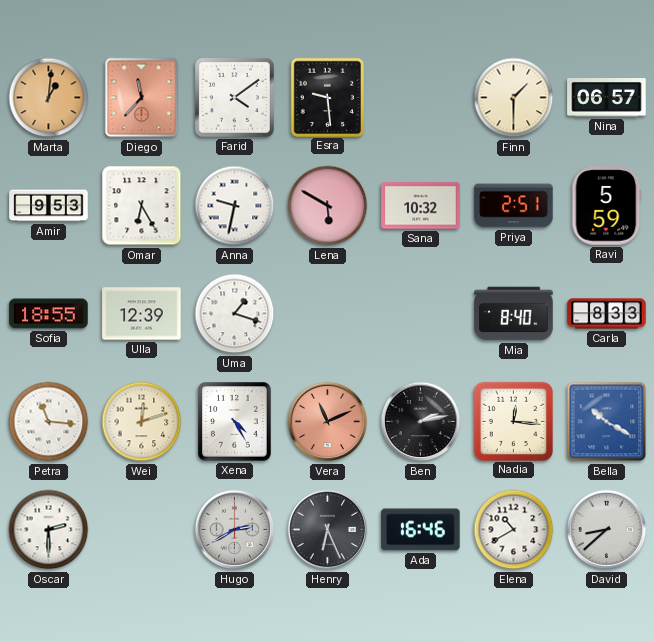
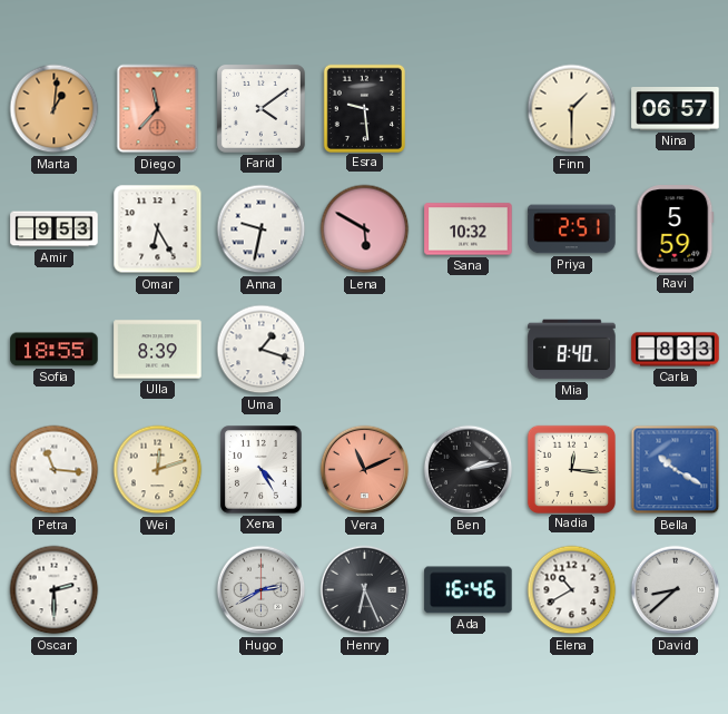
Ulla: 12:39 -> 8:39 (158, 350)
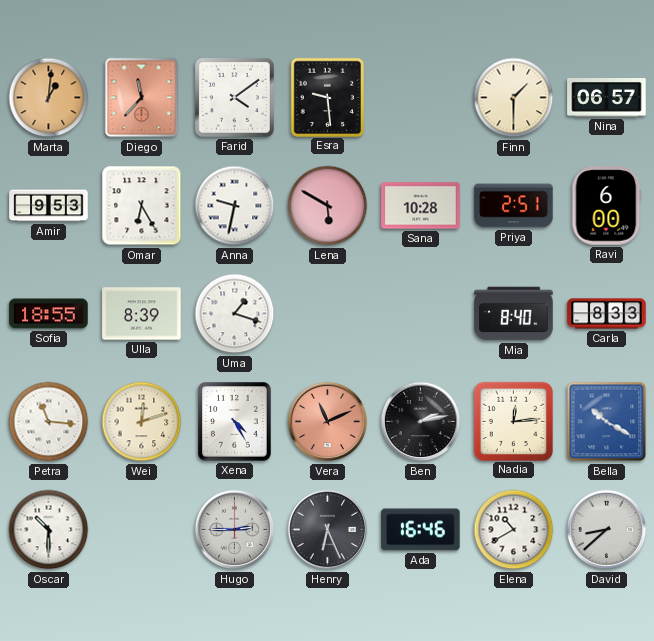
Sana: 10:32 -> 10:28 (421, 206)
Ravi: 5:59 -> 6:00 (607, 206)
Nadia: 12:16 -> 12:14 (513, 421)
Oscar: 2:30 -> 10:30 (49, 530)
Hugo: 2:40 -> 2:45 (235, 530)
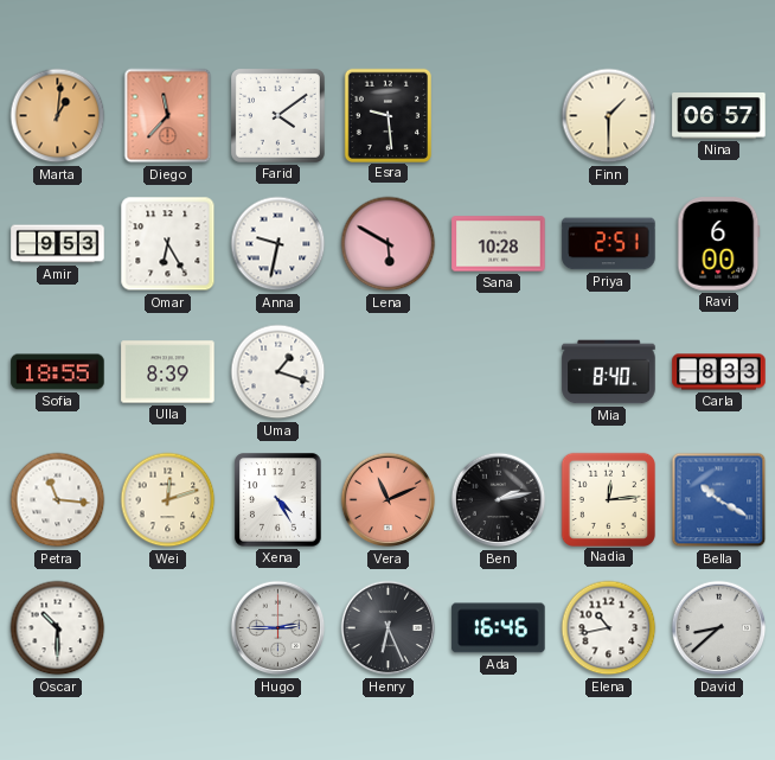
Elena: 10:40 -> 10:43 (609, 628)
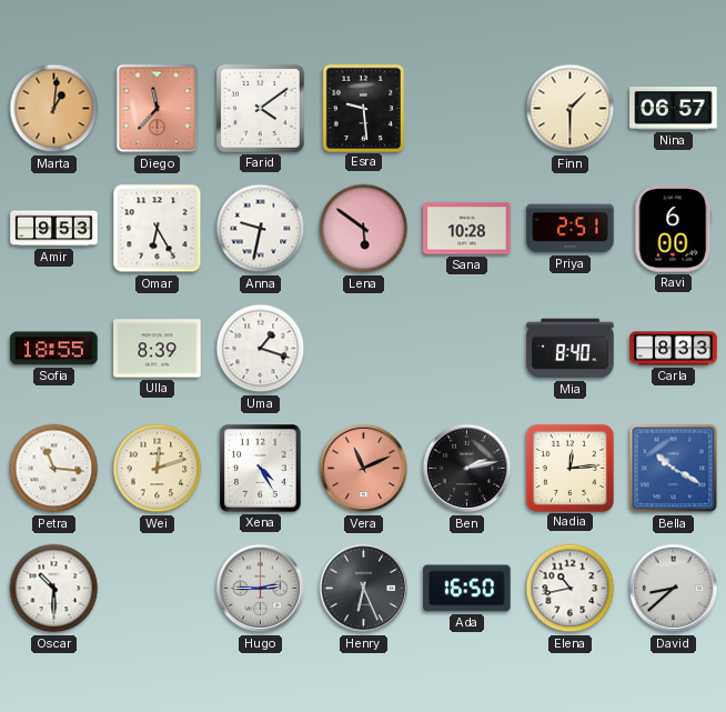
Lena: 5:50 -> 5:51 (364, 229)
Ada: 16:46 -> 16:50 (467, 589)
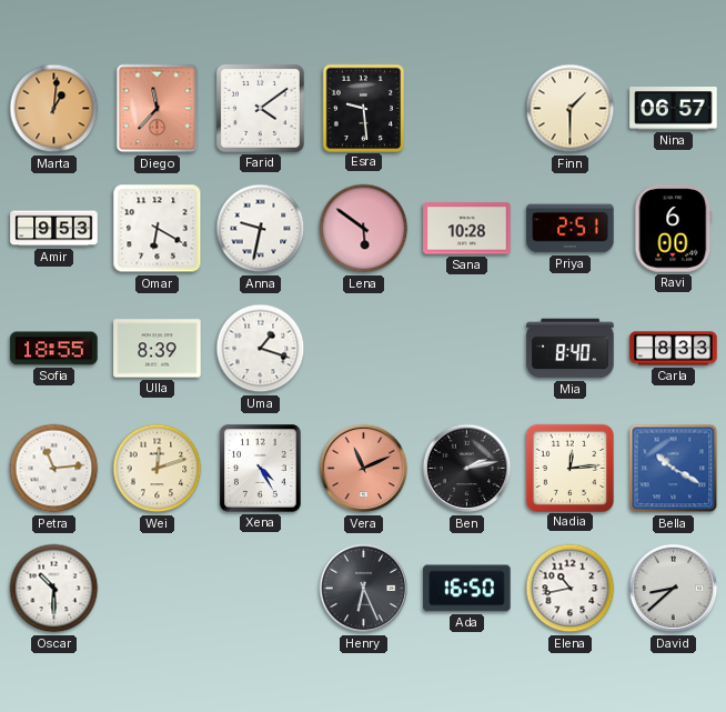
Omar: 6:25 -> 6:20 (158, 229)
Petra: 11:16 -> 11:14 (54, 469)
Hugo: 2:45 -> none (261, 589)
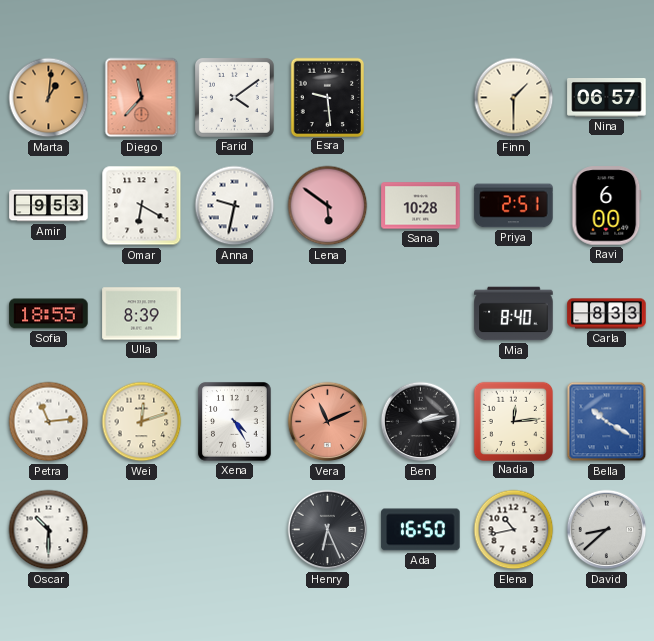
Uma: 1:18 -> none (261, 349)
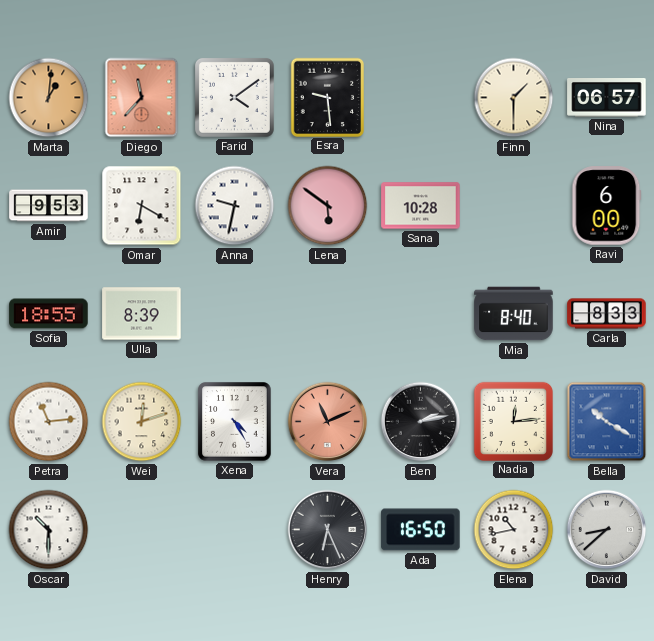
Priya: 2:51 -> none (514, 206)
